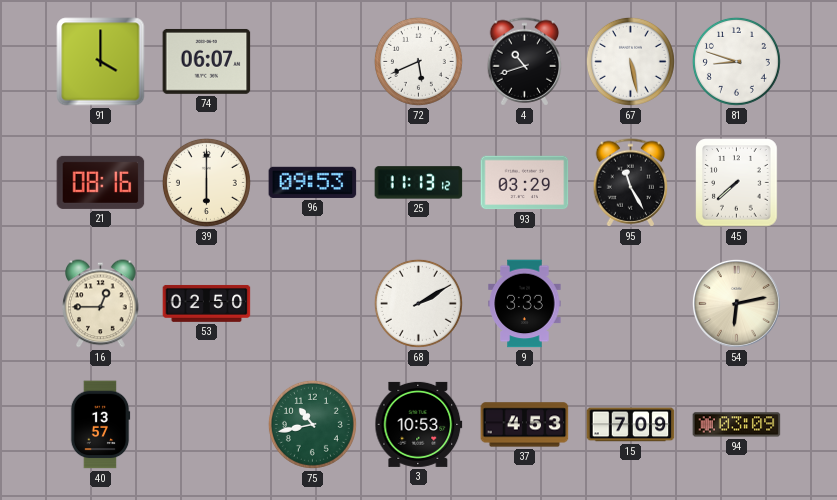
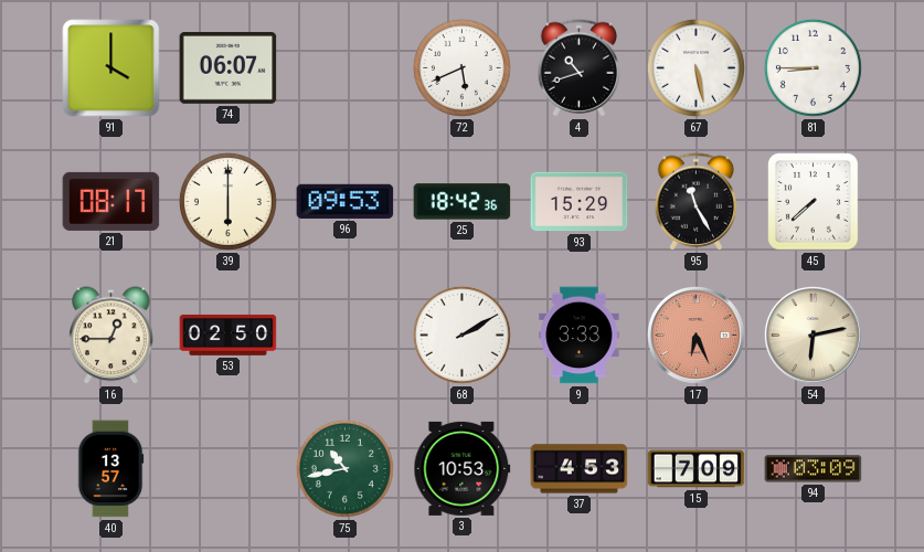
81: 8:48 -> 8:45 (813, 67)
21: 08:16 -> 08:17 (111, 201)
25: 11:13 -> 18:42 (463, 202)
93: 03:29 -> 15:29 (580, 202)
17: none -> 6:26 (695, 335)
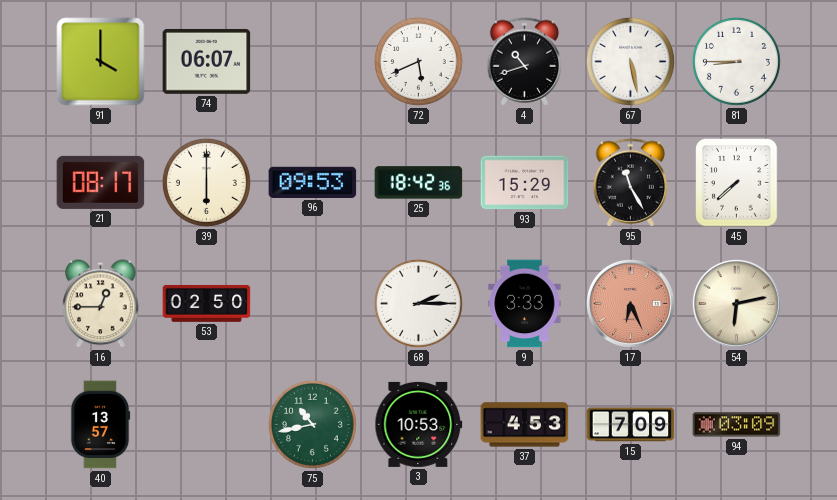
68: 2:10 -> 2:15 (418, 303)
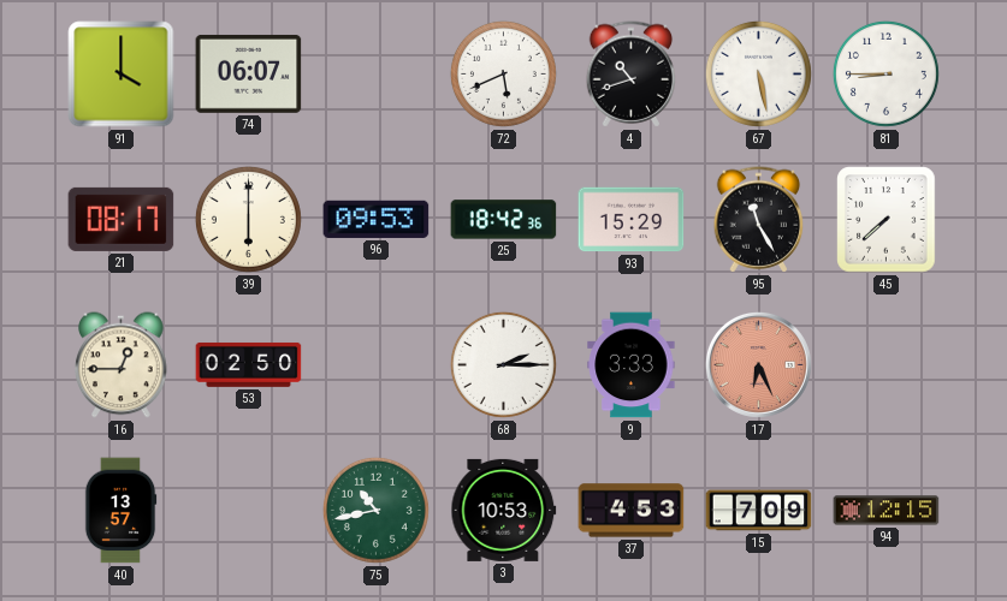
54: 6:13 -> none (736, 303)
94: 03:09 -> 12:15 (887, 511)
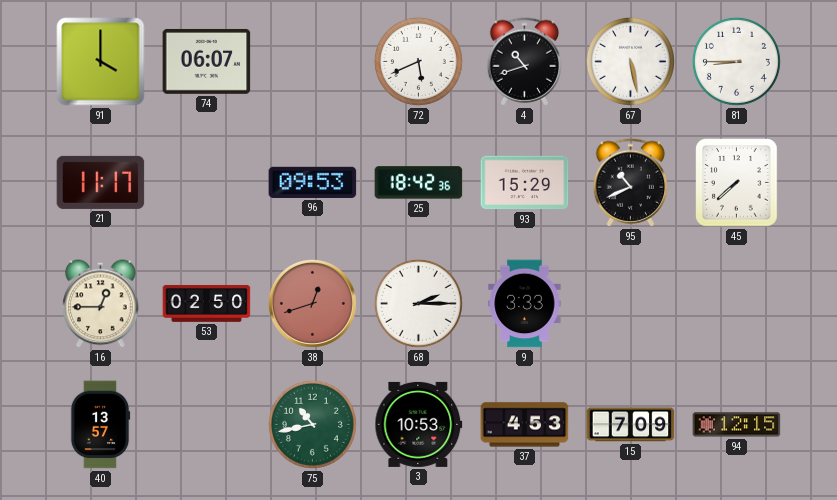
21: 08:17 -> 11:17 (101, 182)
39: 6:00 -> none (248, 219)
95: 11:25 -> 10:41 (631, 183)
38: none -> 12:42 (312, 303)
17: 6:26 -> none (758, 364)
